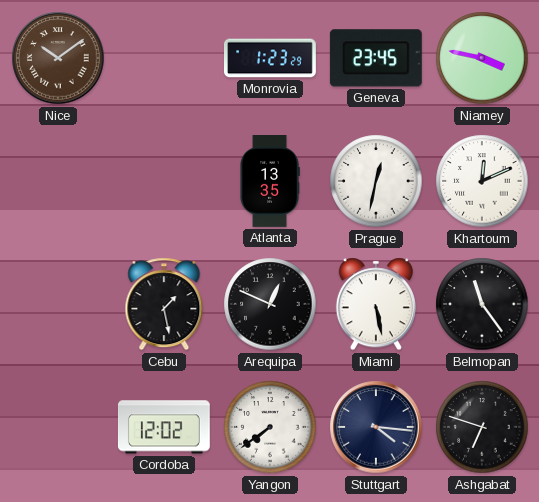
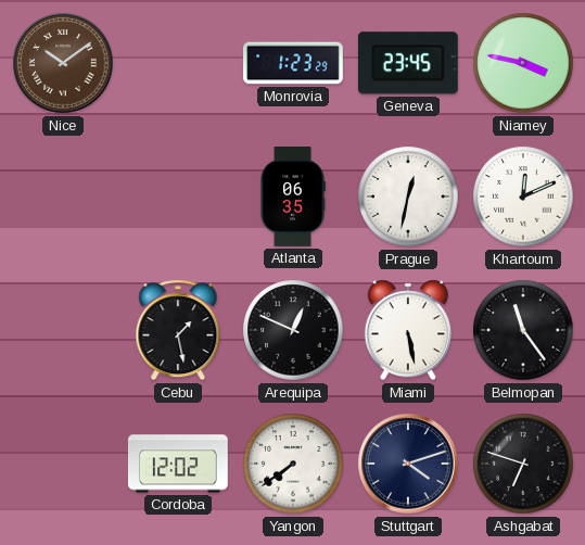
Atlanta: 13:35 -> 06:35 (293, 198)
Stuttgart: 4:16 -> 4:12 (408, 464)
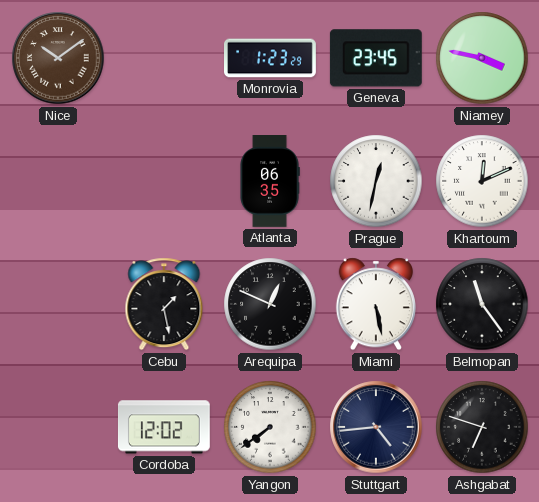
Stuttgart: 4:12 -> 4:44 (376, 427)
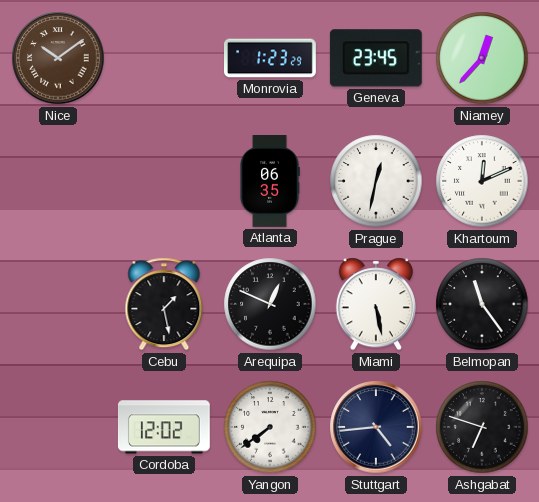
Niamey: 3:47 -> 12:37 (482, 58)
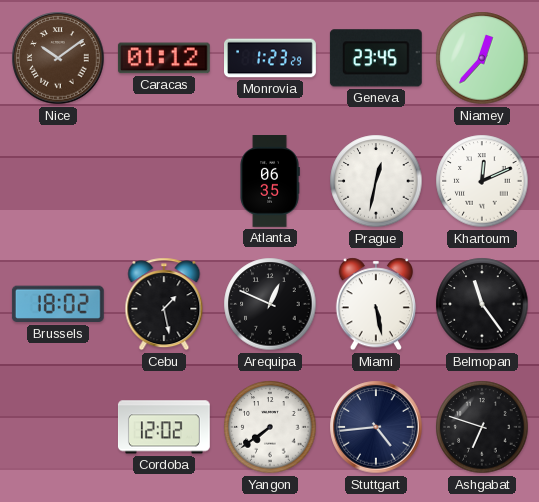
Caracas: none -> 01:12 (164, 58)
Brussels: none -> 18:02 (58, 304)
